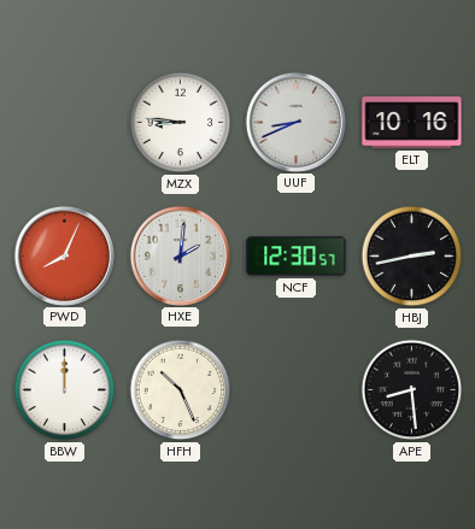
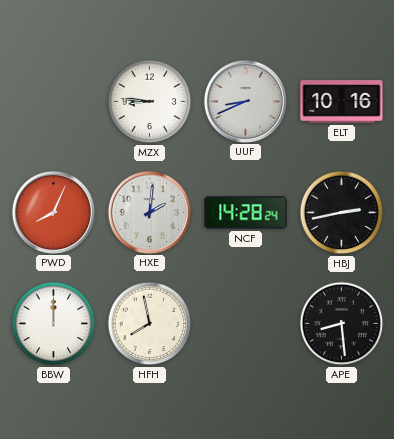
NCF: 12:30 -> 14:28 (246, 213)
HFH: 10:26 -> 7:58 (150, 324)
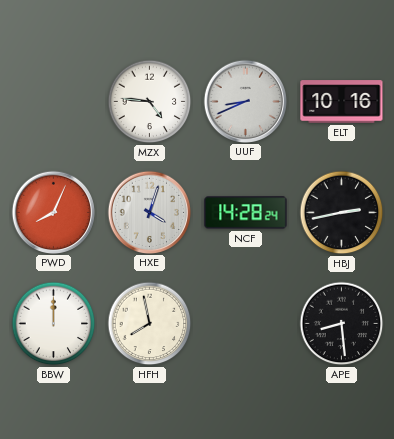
MZX: 8:46 -> 4:46 (150, 102)
HXE: 2:01 -> 4:03 (149, 212)
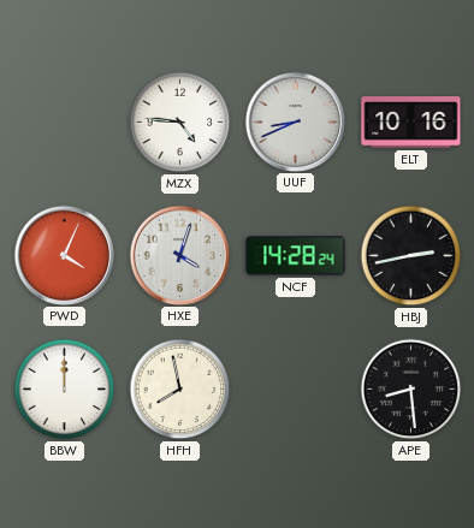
PWD: 8:04 -> 4:04 (64, 255)
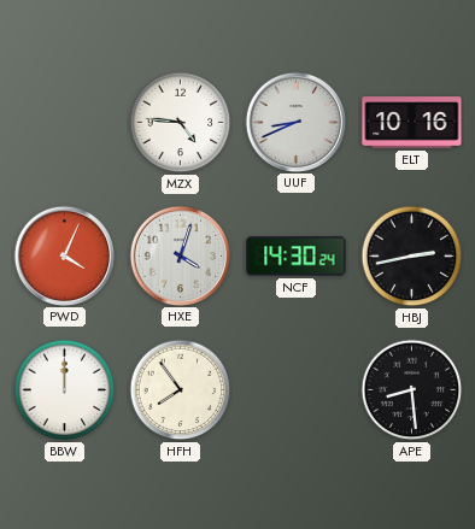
NCF: 14:28 -> 14:30 (297, 257)
HFH: 7:58 -> 7:54 (181, 390)
